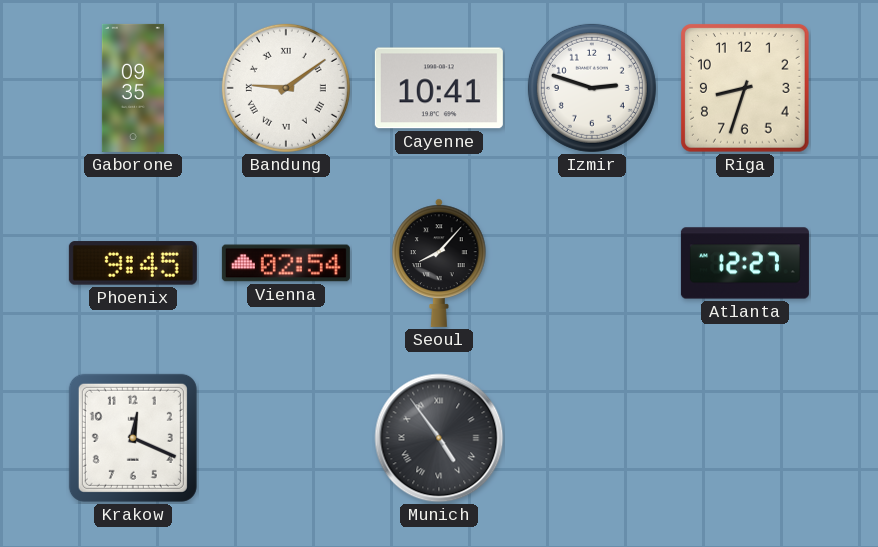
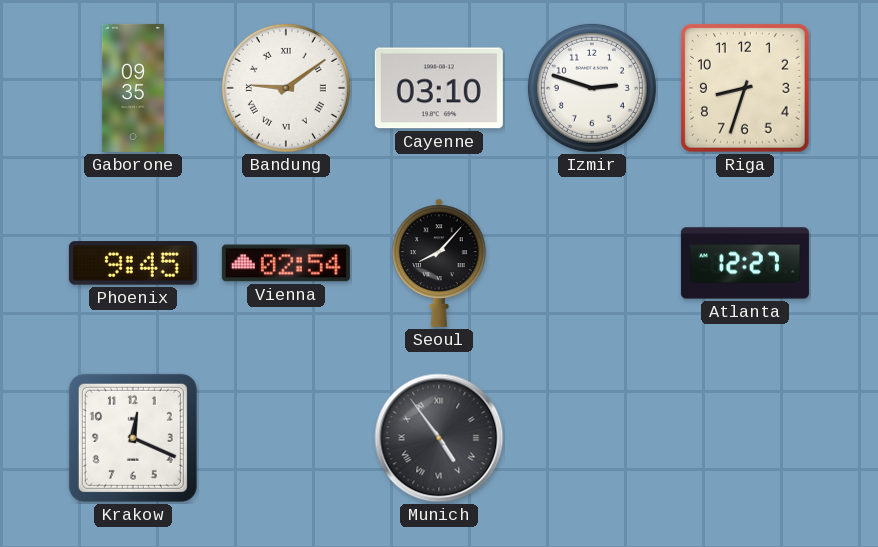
Cayenne: 10:41 -> 03:10 (439, 88)
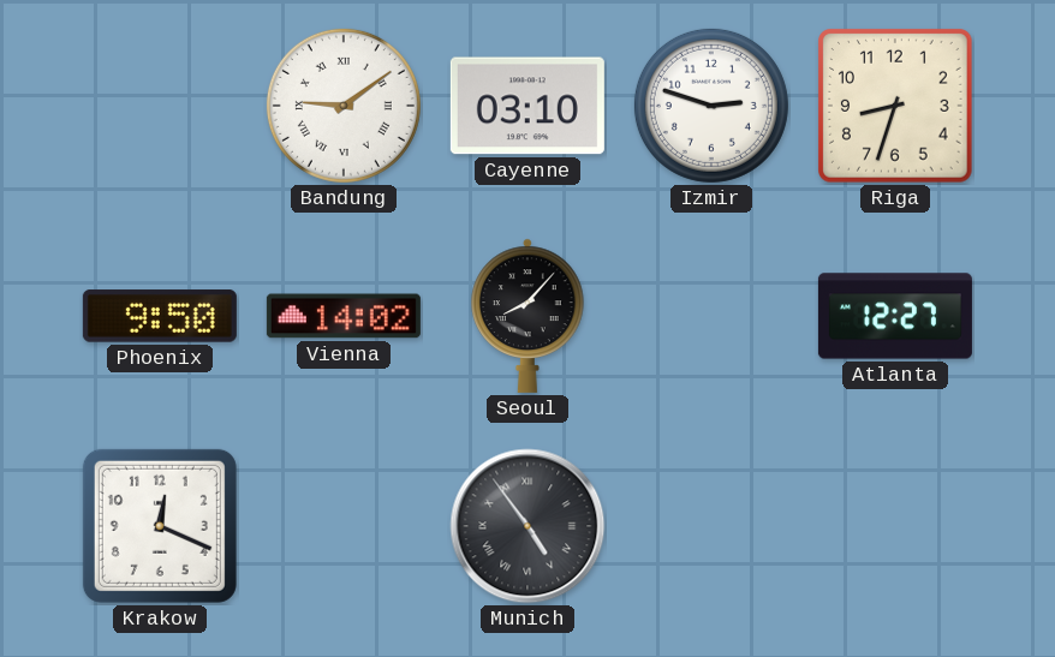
Gaborone: 09:35 -> none (133, 88)
Phoenix: 9:45 -> 9:50 (160, 316)
Vienna: 02:54 -> 14:02 (344, 316)
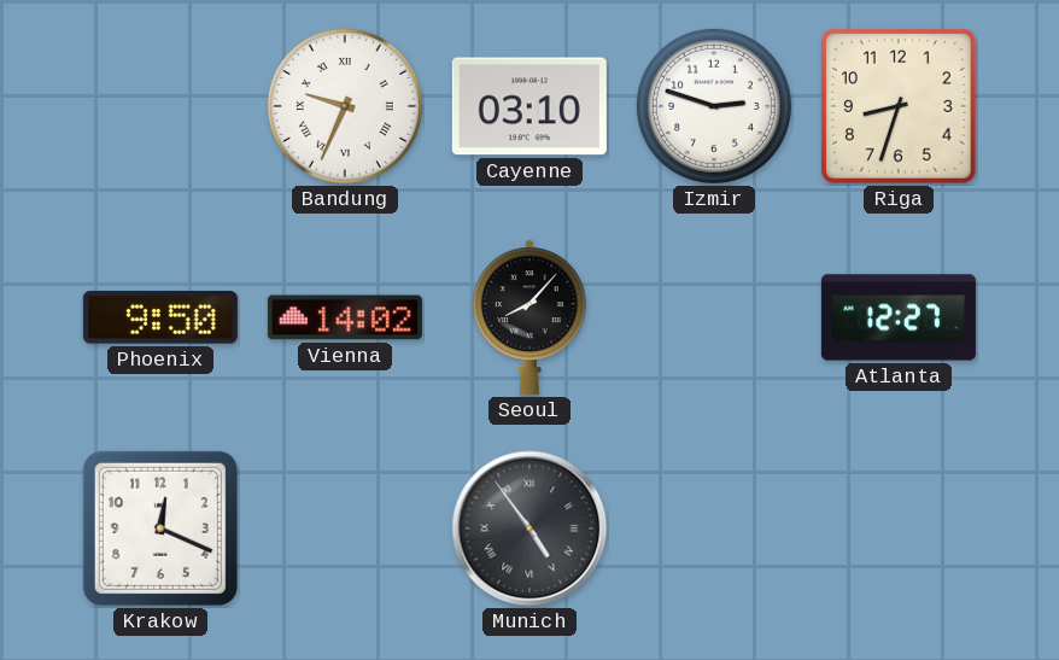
Bandung: 9:09 -> 9:34 (345, 106)
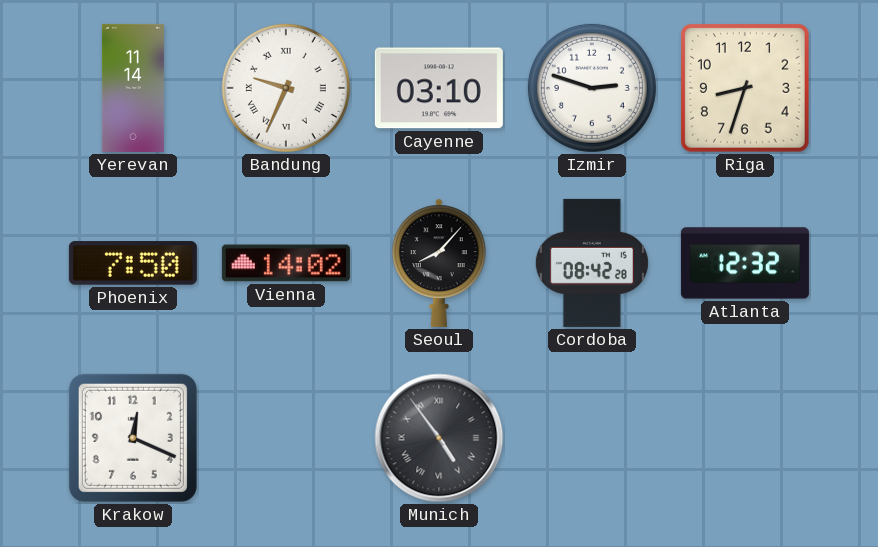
Yerevan: none -> 11:14 (133, 88)
Phoenix: 9:50 -> 7:50 (133, 263)
Cordoba: none -> 08:42 (592, 263)
Atlanta: 12:27 -> 12:32 (745, 263)
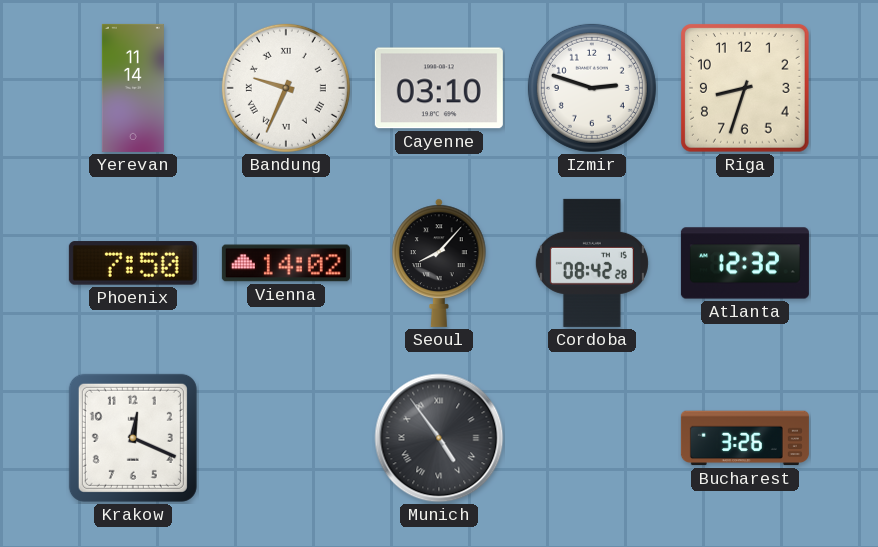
Bucharest: none -> 3:26 (745, 438)
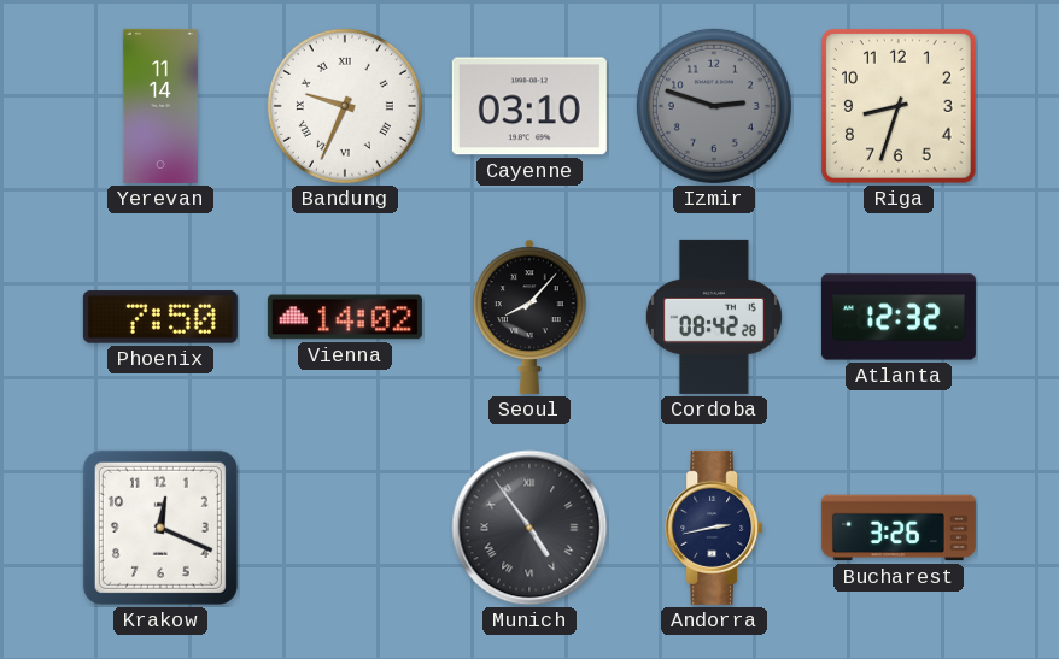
Izmir dial: white -> grey (714, 106)
Andorra: none -> 2:43 (714, 528)
